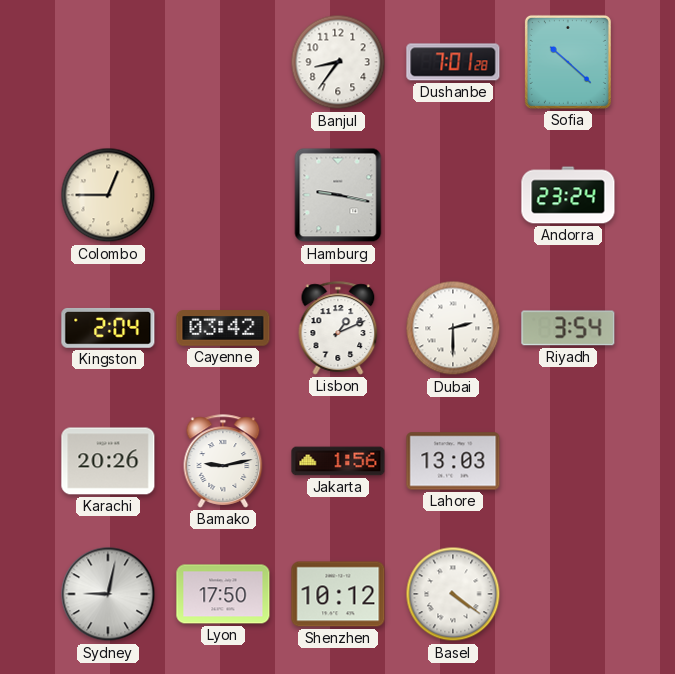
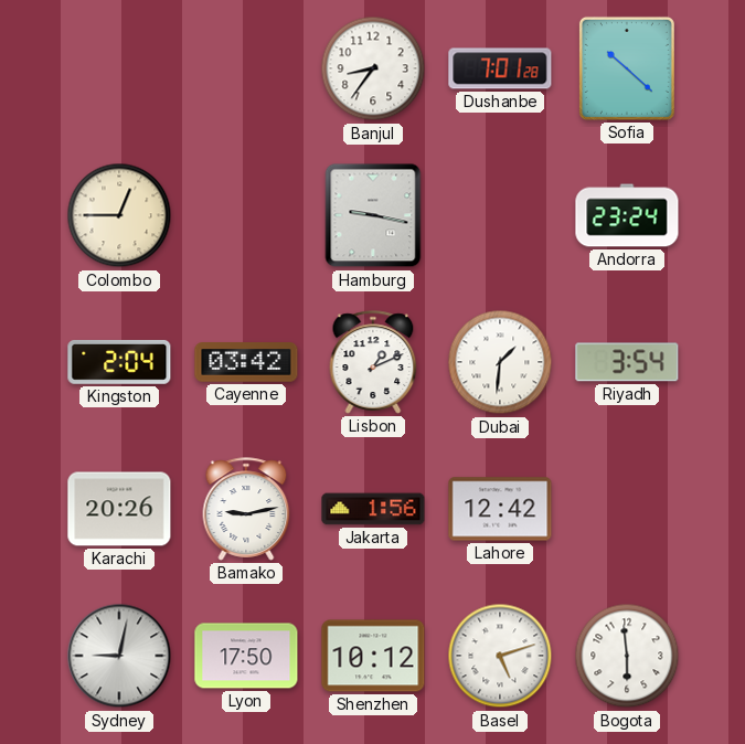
Dubai: 2:30 -> 1:31 (500, 362)
Lahore: 13:03 -> 12:42 (500, 509)
Basel: 4:21 -> 5:12 (500, 656)
Bogota: none -> 5:59 (627, 656)
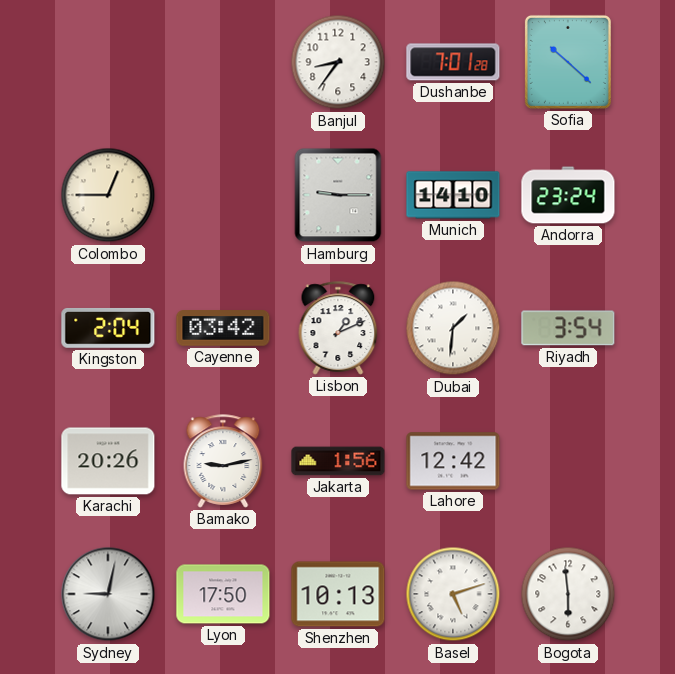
Hamburg: 9:17 -> 9:15 (338, 195)
Munich: none -> 14:10 (453, 195)
Shenzhen: 10:12 -> 10:13 (338, 594)
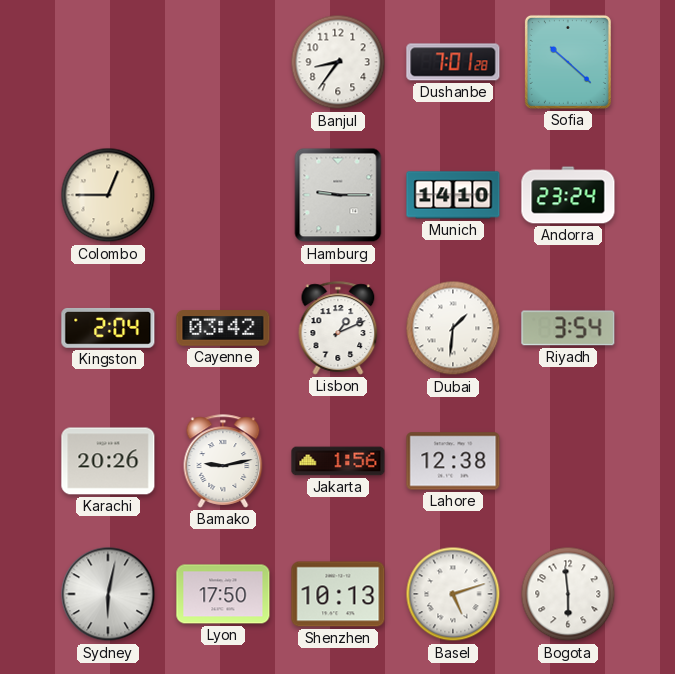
Lahore: 12:42 -> 12:38 (453, 461)
Sydney: 9:02 -> 6:02 (108, 594)
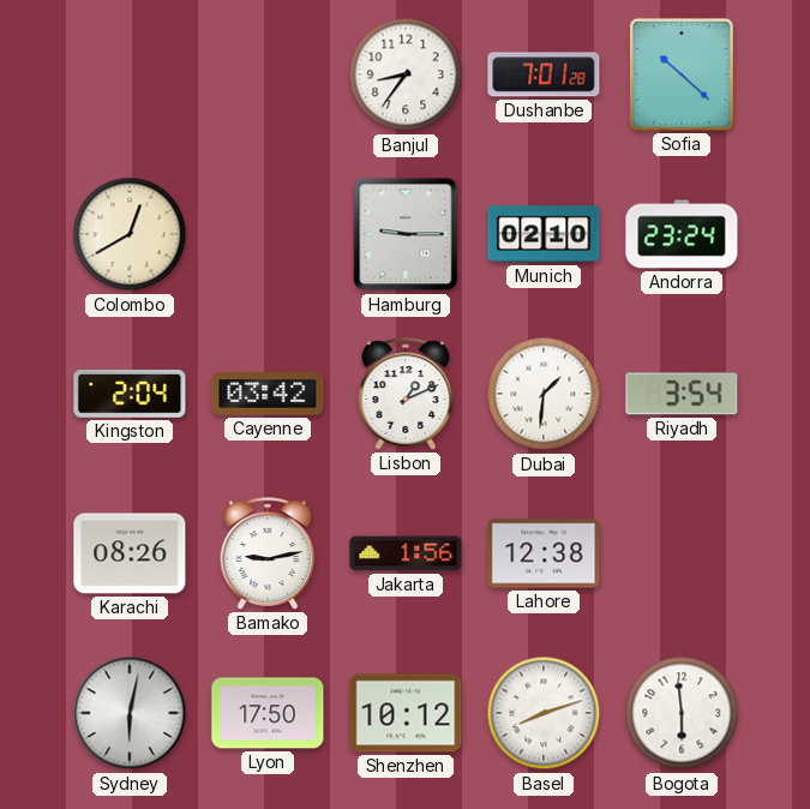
Colombo: 12:45 -> 12:40 (130, 234)
Munich: 14:10 -> 02:10 (544, 234)
Karachi: 20:26 -> 08:26 (130, 553)
Shenzhen: 10:13 -> 10:12 (406, 713)
Basel: 5:12 -> 8:12 (544, 713)
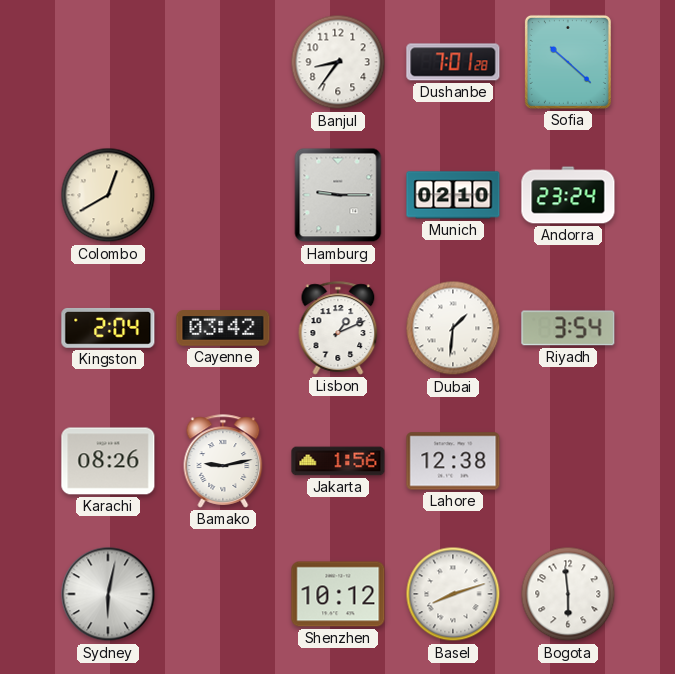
Lyon: 17:50 -> none (268, 713)
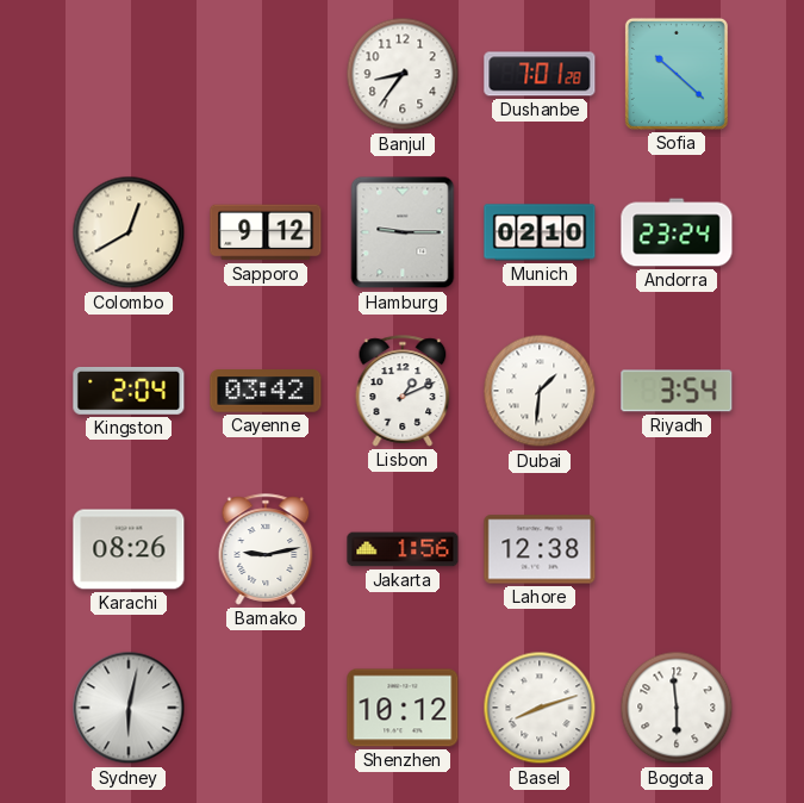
Sapporo: none -> 9:12 (266, 232)
